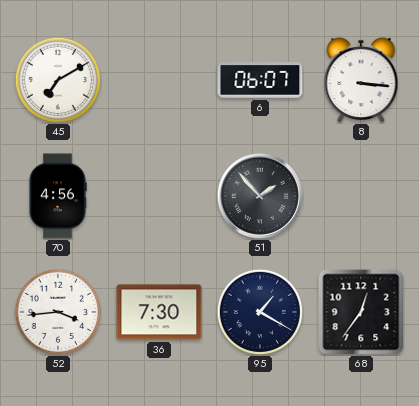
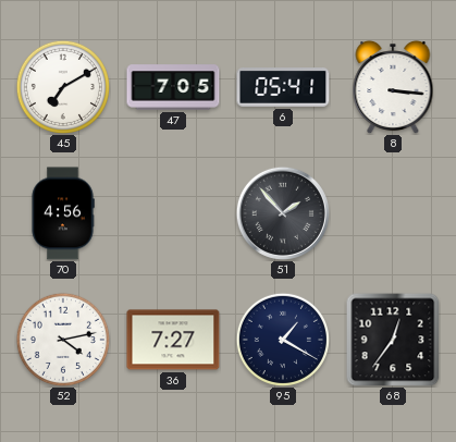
47: none -> 7:05 (173, 87)
6: 06:07 -> 05:41 (283, 88)
52: 3:44 -> 4:13 (62, 339)
36: 7:30 -> 7:27 (173, 340)
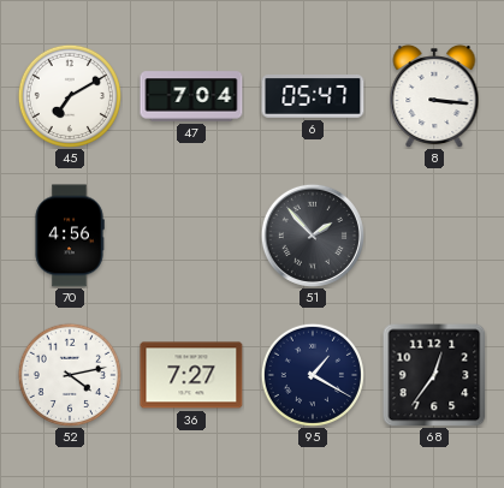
47: 7:05 -> 7:04 (191, 96)
6: 05:41 -> 05:47 (313, 97)
